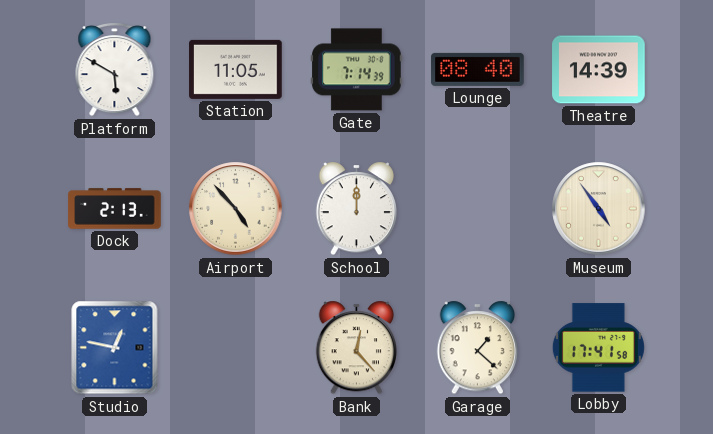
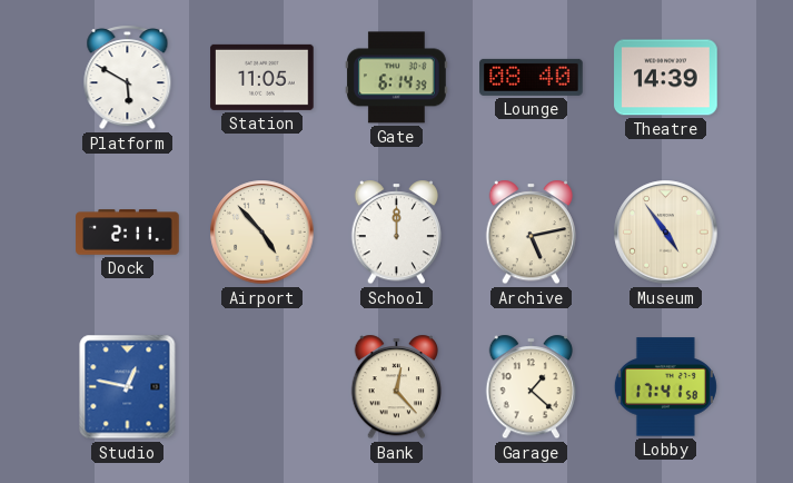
Gate: 7:14 -> 6:14 (397, 78)
Dock: 2:13 -> 2:11 (128, 233)
Archive: none -> 5:13 (532, 233)
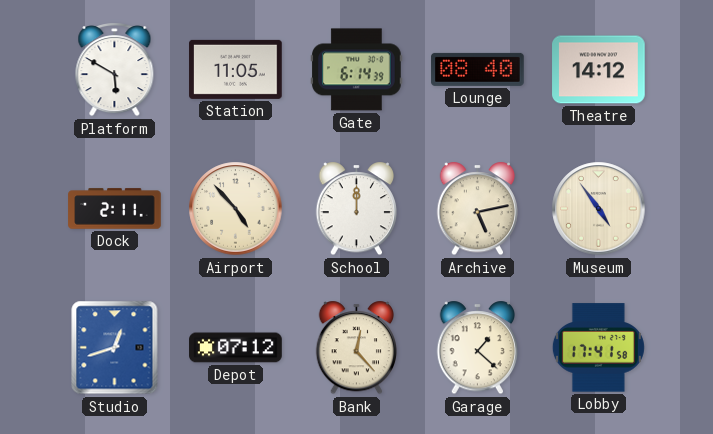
Theatre: 14:39 -> 14:12 (599, 70)
Studio: 12:47 -> 12:42 (115, 348)
Depot: none -> 07:12 (236, 348)
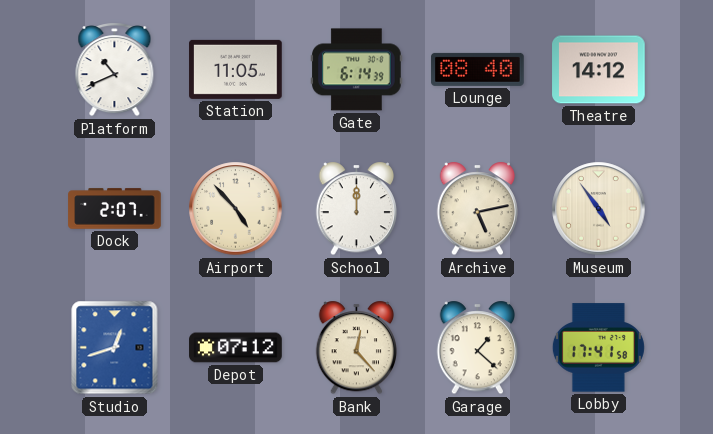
Platform: 5:50 -> 10:41 (115, 70)
Dock: 2:11 -> 2:07 (115, 209)
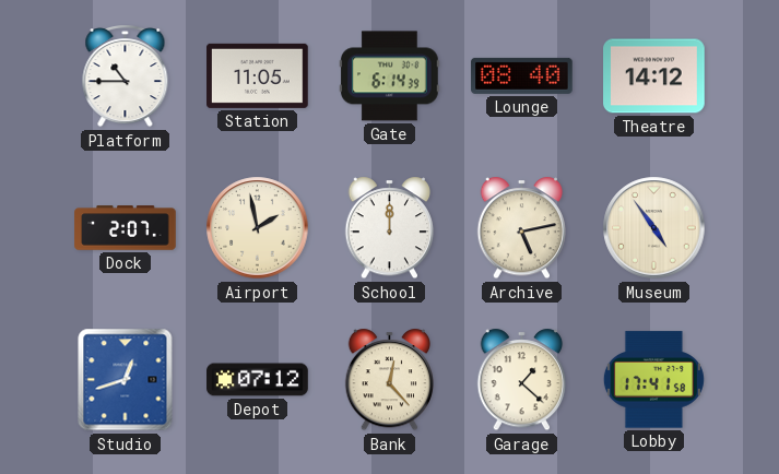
Platform: 10:41 -> 10:45 (126, 76)
Airport: 4:53 -> 1:58 (258, 228)
